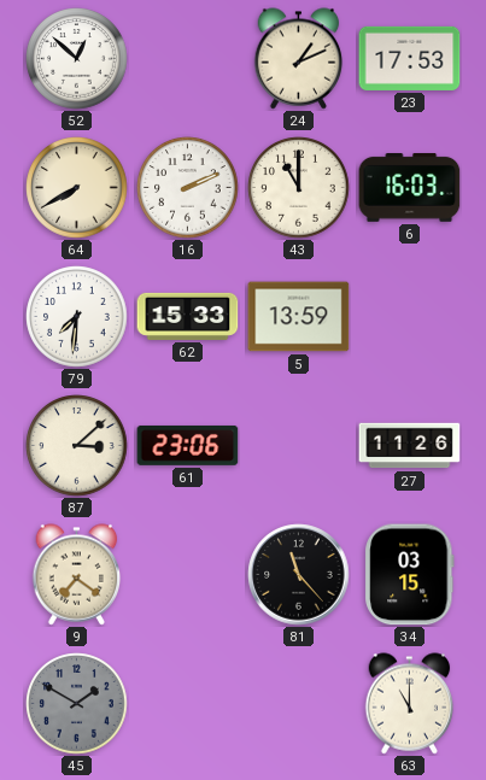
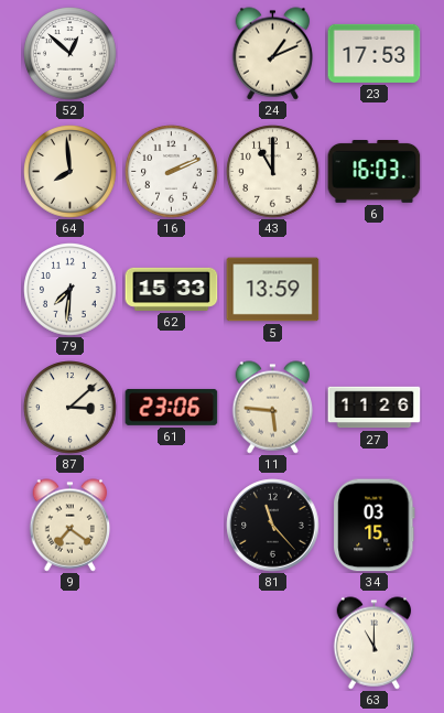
64: 7:40 -> 7:59 (71, 172)
11: none -> 5:46 (273, 408)
45: 1:50 -> none (77, 704)
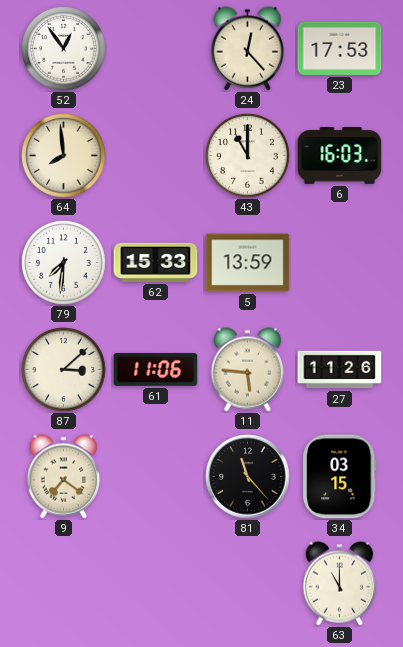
52: 12:52 -> 12:54 (64, 49)
24: 1:11 -> 12:23 (248, 49)
16: 2:11 -> none (172, 172)
61: 23:06 -> 11:06 (156, 369)
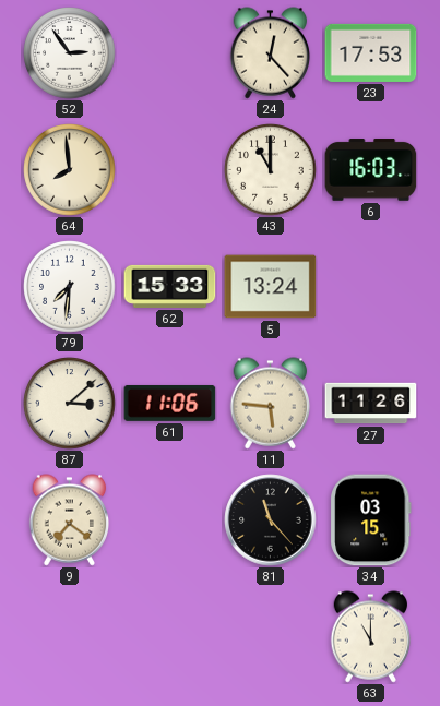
52: 12:54 -> 2:54 (70, 53)
5: 13:59 -> 13:24 (271, 287)
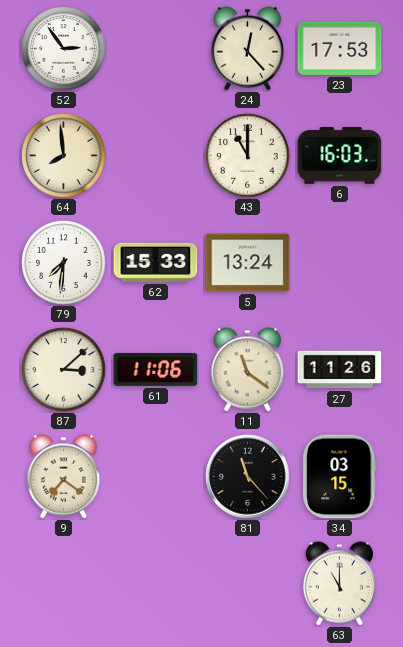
11: 5:46 -> 11:21 (248, 370)
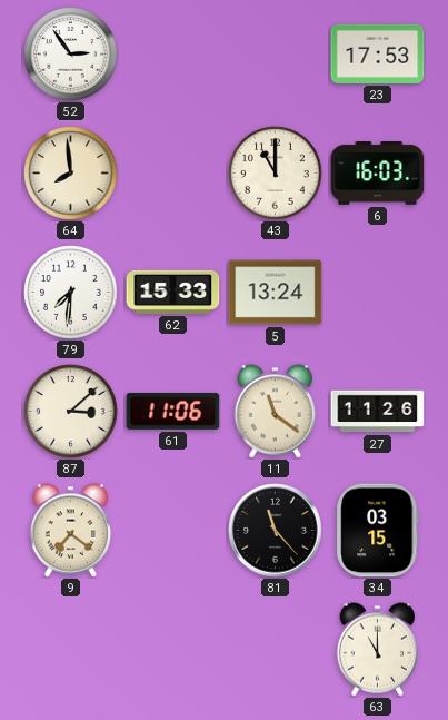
24: 12:23 -> none (248, 49)
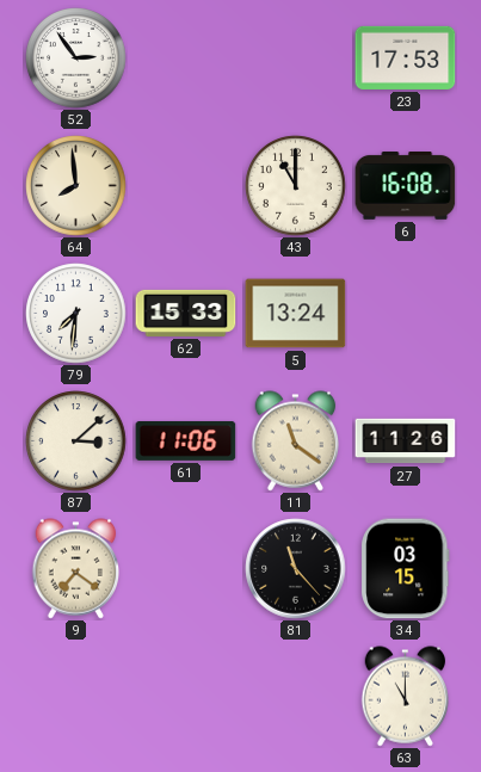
6: 16:03 -> 16:08 (406, 186)
